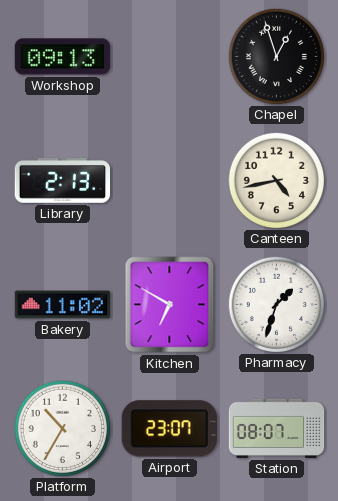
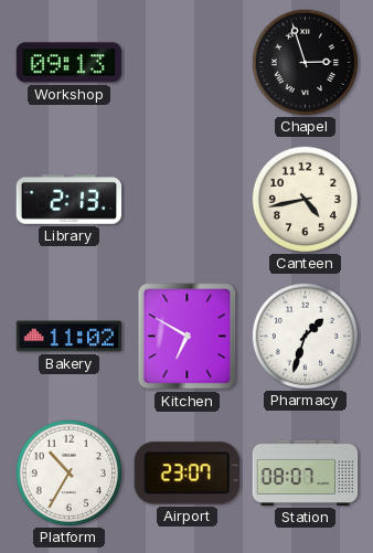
Chapel: 12:57 -> 2:57 (305, 62)
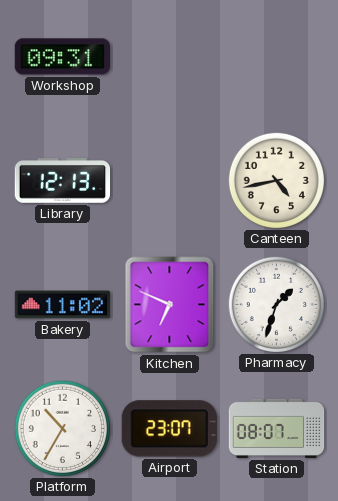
Workshop: 09:13 -> 09:31 (63, 57)
Chapel: 2:57 -> none (305, 62)
Library: 2:13 -> 12:13 (63, 181)
Kitchen: 6:50 -> 6:49 (170, 305)
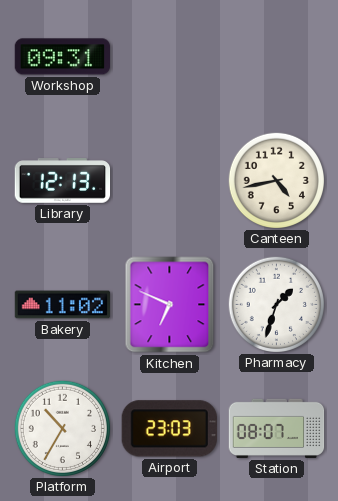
Airport: 23:07 -> 23:03 (169, 429)
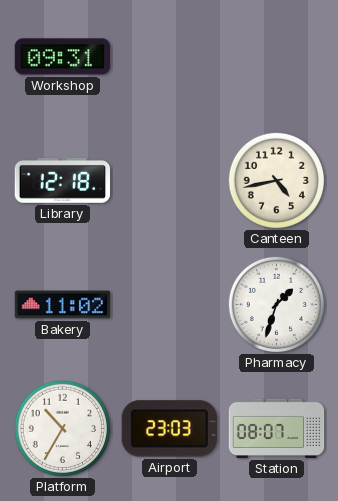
Library: 12:13 -> 12:18 (63, 181)
Kitchen: 6:49 -> none (170, 305)
